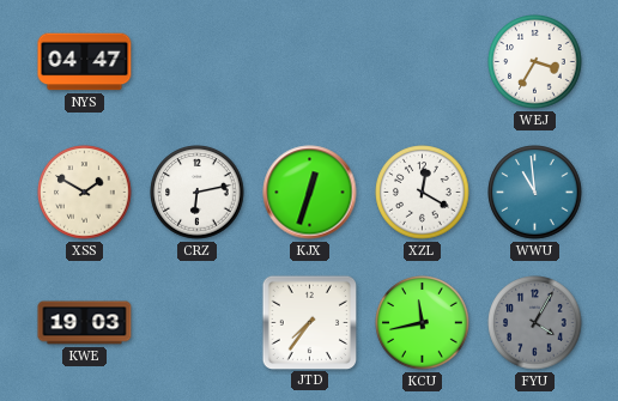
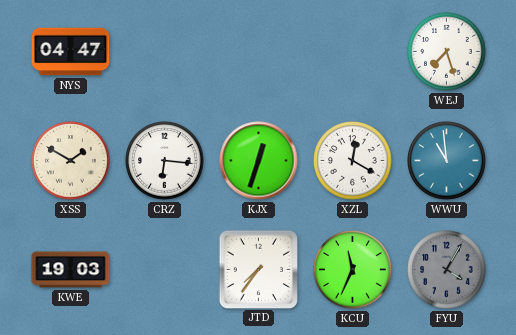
WEJ: 3:35 -> 7:27 (447, 52)
CRZ: 6:13 -> 6:16 (165, 161)
KCU: 11:43 -> 11:34 (353, 270)
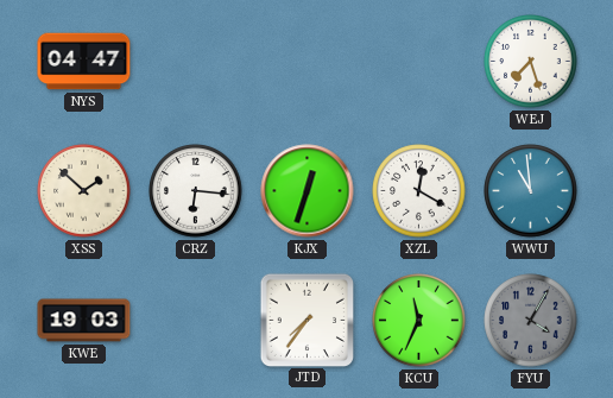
XSS: 1:50 -> 1:52 (84, 191)
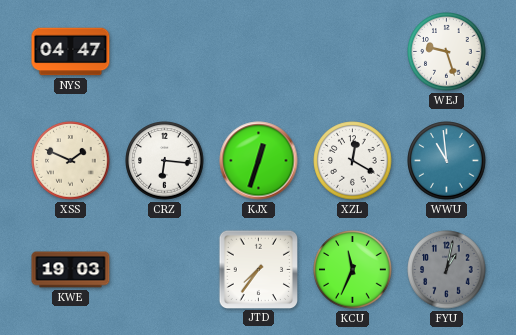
WEJ: 7:27 -> 9:27 (447, 52)
XSS: 1:52 -> 1:49 (71, 161)
FYU: 4:05 -> 1:02 (447, 270)
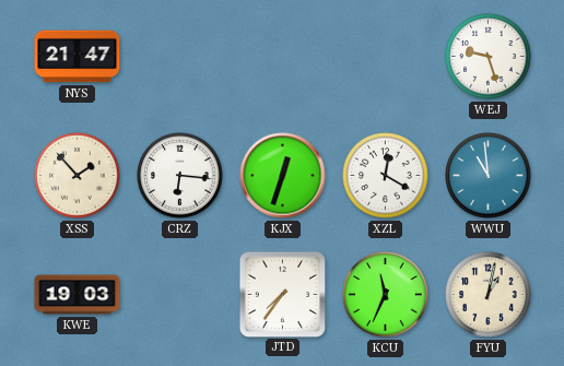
NYS: 04:47 -> 21:47 (78, 57)
XSS: 1:49 -> 1:53 (78, 176)
FYU dial: grey -> cream (489, 295)
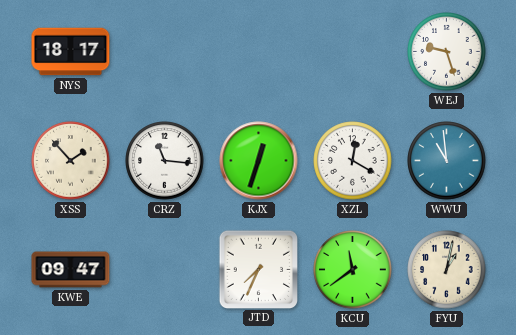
NYS: 21:47 -> 18:17 (71, 52)
CRZ: 6:16 -> 11:16 (165, 161)
KWE: 19:03 -> 09:47 (71, 270)
JTD: 7:36 -> 7:34 (258, 269)
KCU: 11:34 -> 11:39 (353, 270)
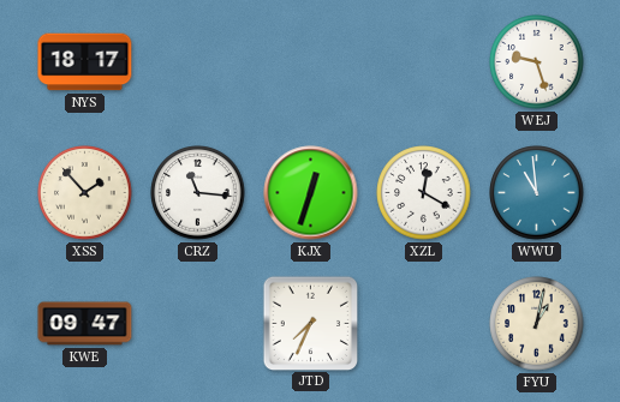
KCU: 11:39 -> none (353, 270)
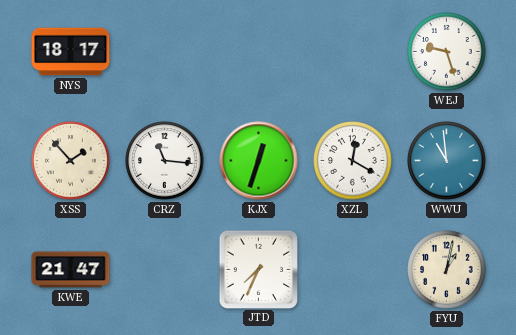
KWE: 09:47 -> 21:47 (71, 270)
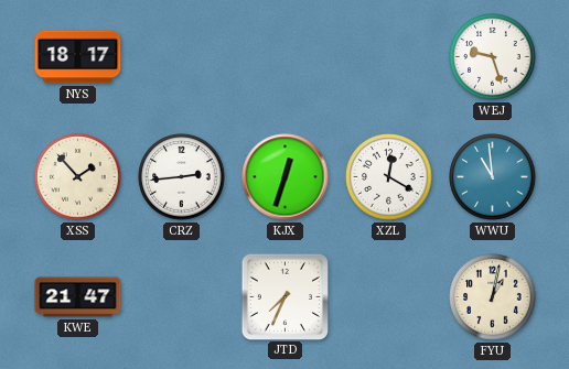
CRZ: 11:16 -> 2:44 (182, 177)
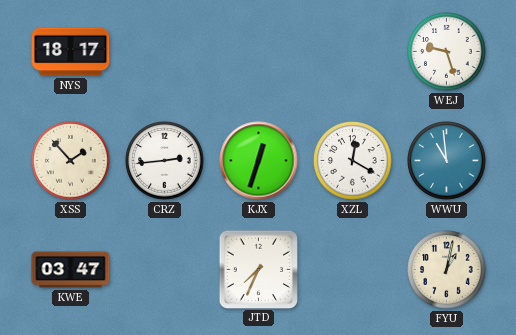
KWE: 21:47 -> 03:47 (71, 270)
